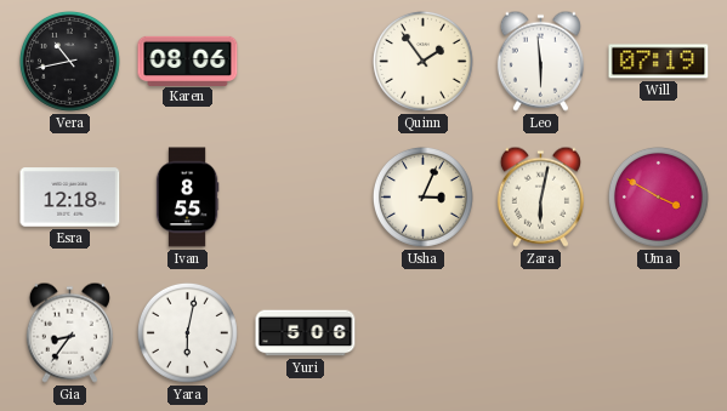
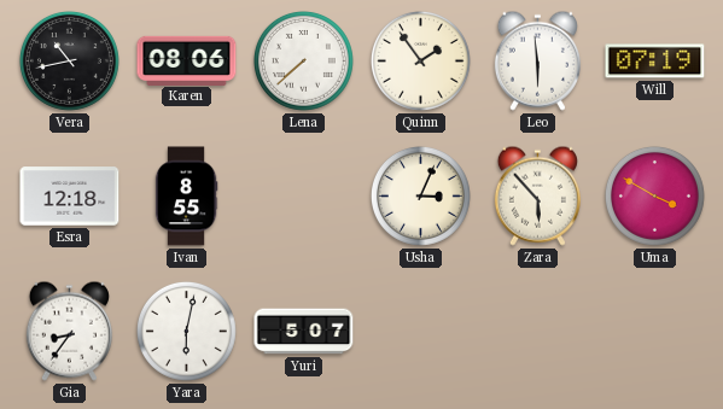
Lena: none -> 7:38 (303, 60)
Zara: 6:02 -> 5:53 (537, 195)
Yuri: 5:06 -> 5:07 (304, 332)
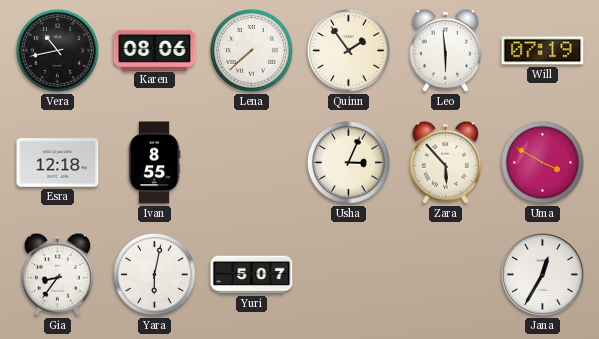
Jana: none -> 12:35 (543, 275)
